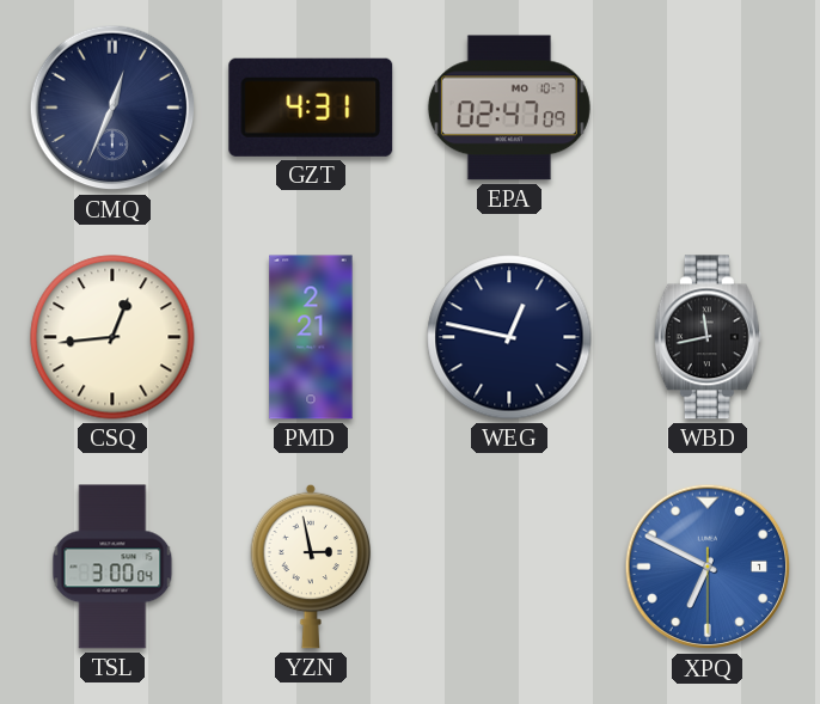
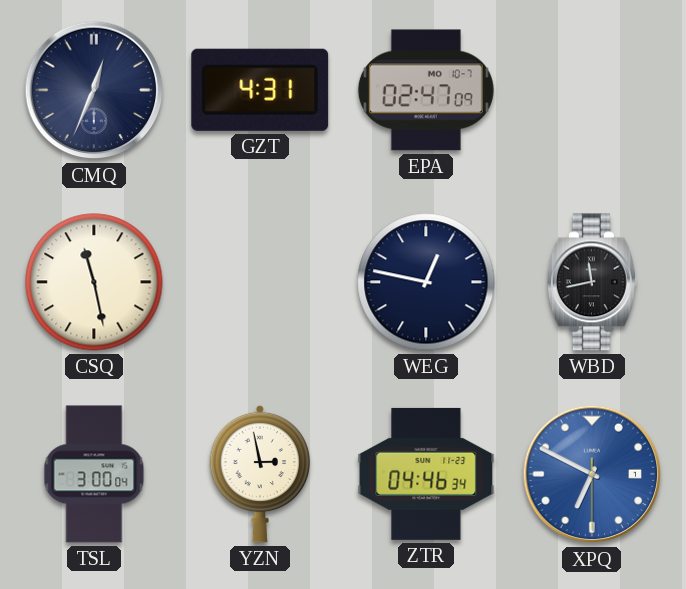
CSQ: 12:44 -> 11:28 (94, 282)
PMD: 2:21 -> none (311, 337)
ZTR: none -> 04:46 (426, 474)
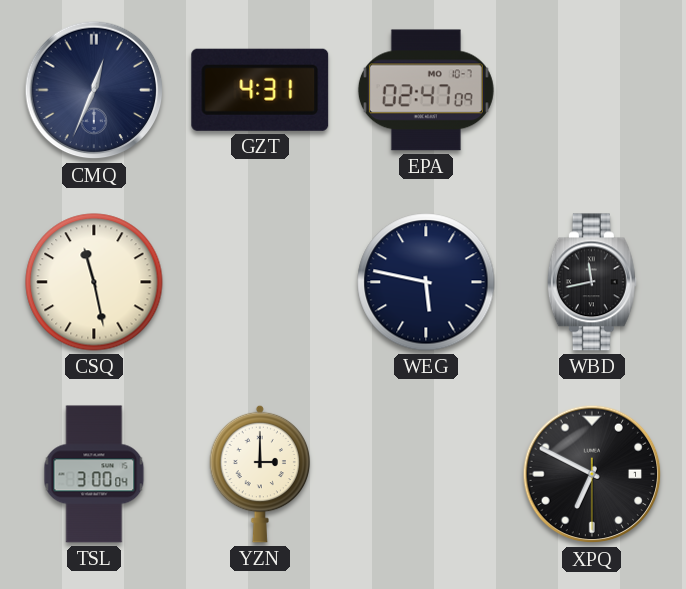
WEG: 12:47 -> 5:47 (426, 282)
YZN: 2:58 -> 3:00 (260, 474)
ZTR: 04:46 -> none (426, 474)
XPQ dial: blue -> black (592, 474)
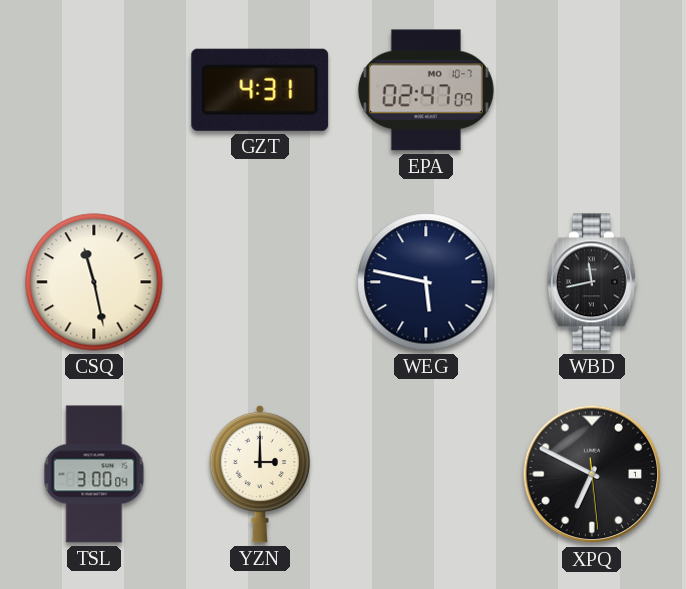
CMQ: 12:34 -> none (94, 90)
XPQ: 6:49:30 -> 6:49:29 (592, 474)
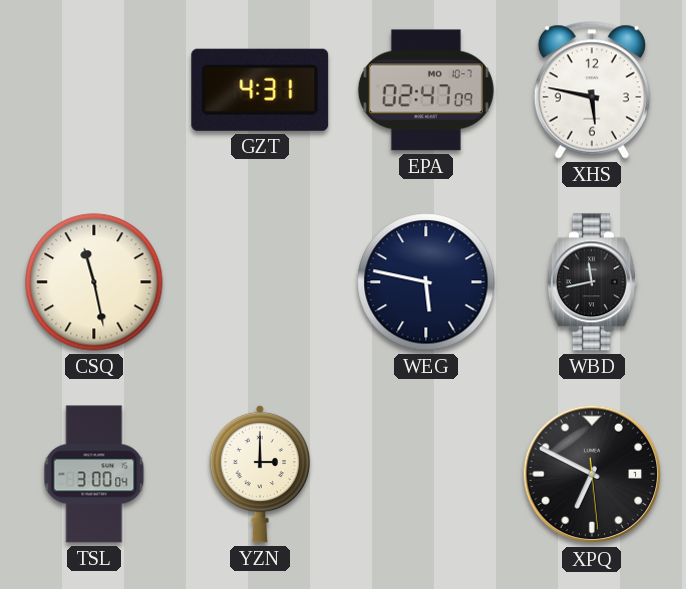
XHS: none -> 5:47 (592, 90)
